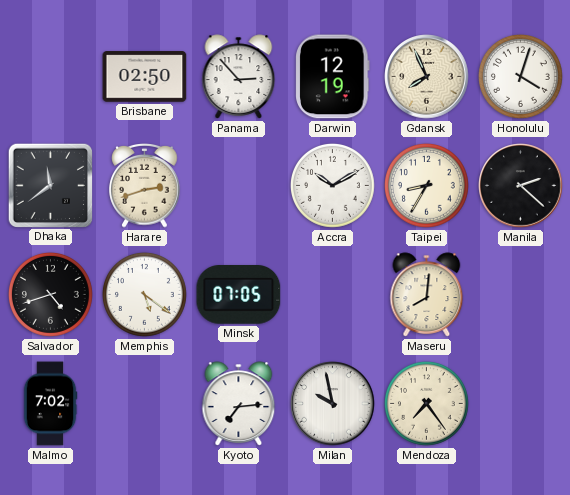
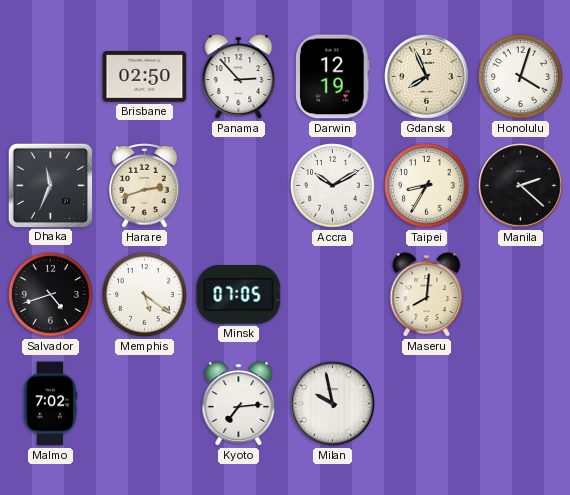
Dhaka: 11:39 -> 11:34 (50, 185)
Mendoza: 7:24 -> none (426, 403)
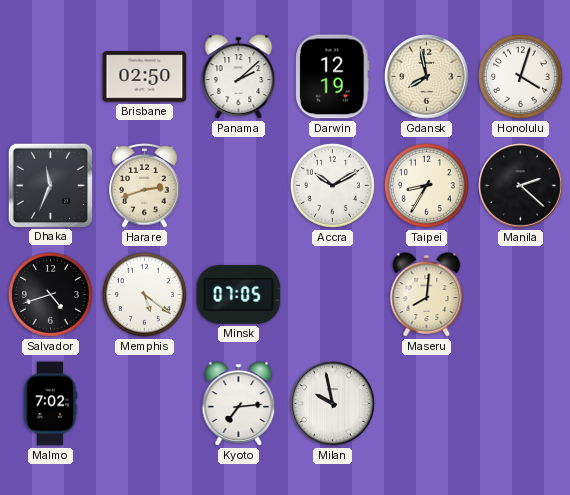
Panama: 2:53 -> 2:08 (239, 77)
Gdansk: 7:56 -> 7:58 (427, 77)
